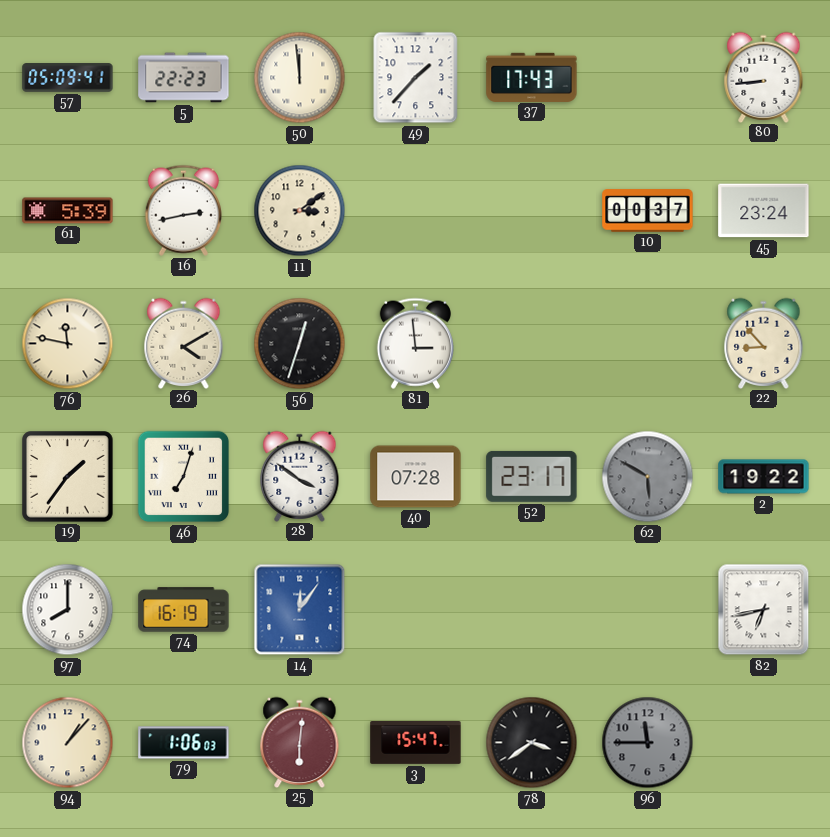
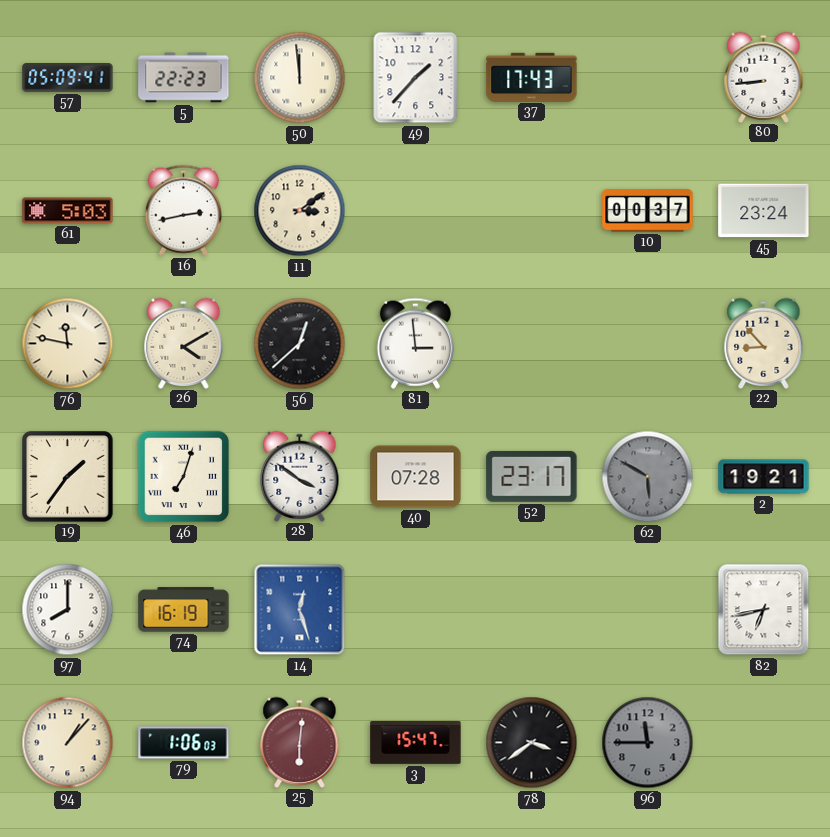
61: 5:39 -> 5:03 (68, 211)
56: 12:33 -> 12:38 (300, 344)
2: 19:22 -> 19:21 (764, 477)
14: 12:06 -> 12:27 (300, 610)
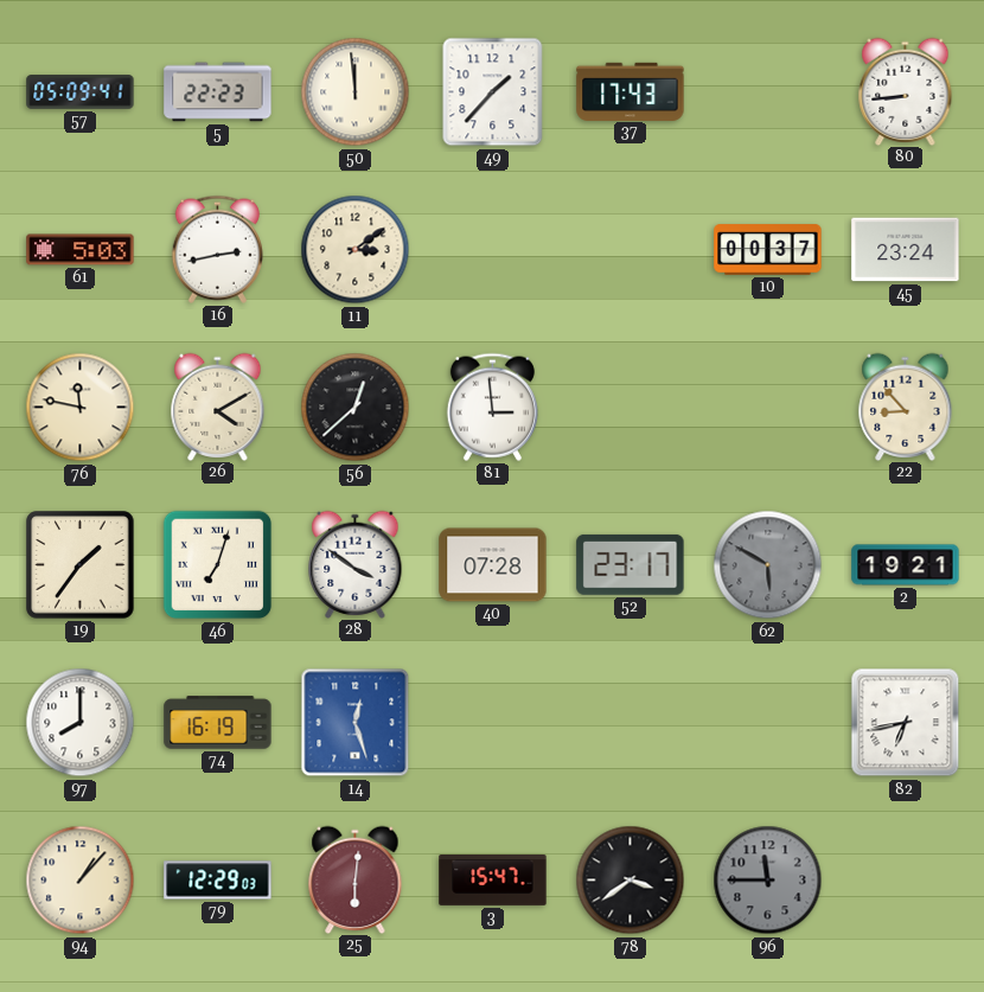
79: 1:06 -> 12:29 (218, 881)
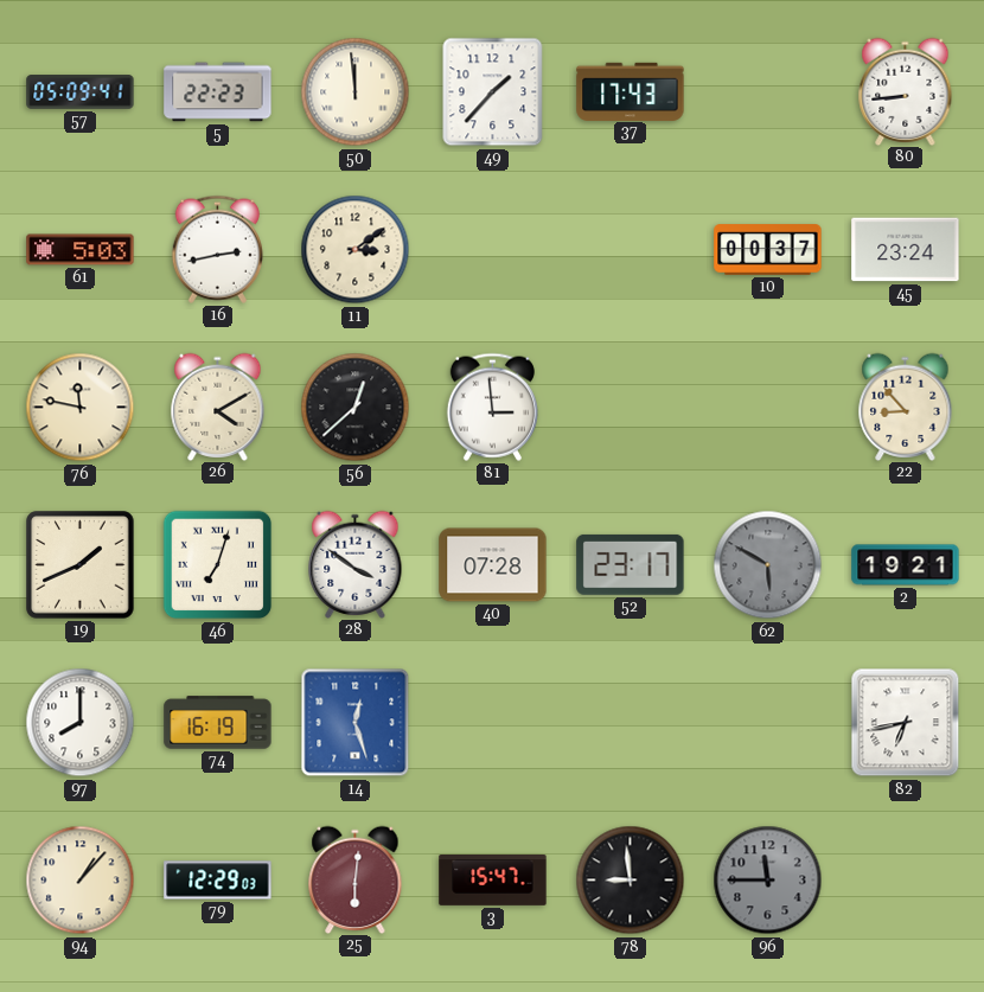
19: 1:36 -> 1:41 (81, 565)
78: 3:39 -> 8:59 (631, 881)
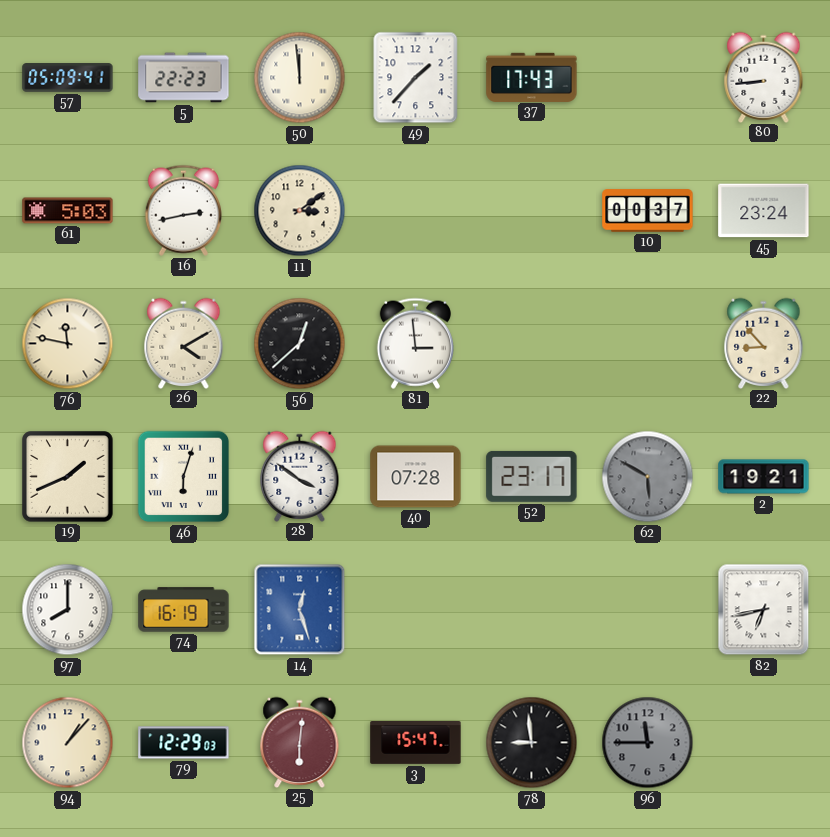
46: 7:03 -> 6:03 (184, 477)
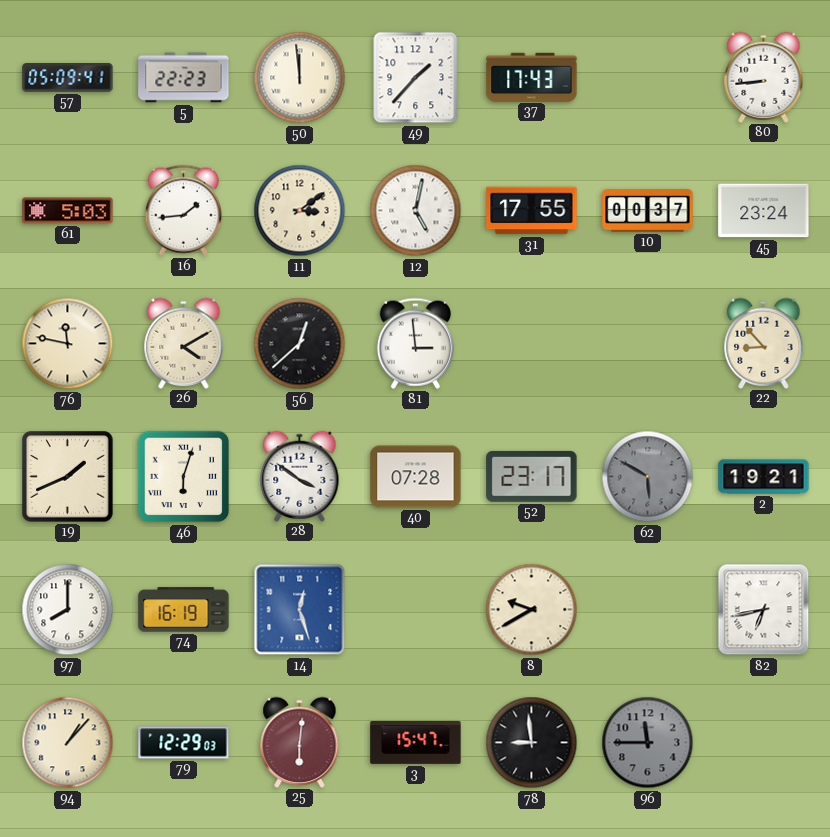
16: 2:43 -> 1:44 (183, 210)
12: none -> 5:02 (416, 211)
31: none -> 17:55 (532, 211)
8: none -> 9:40 (532, 610)
